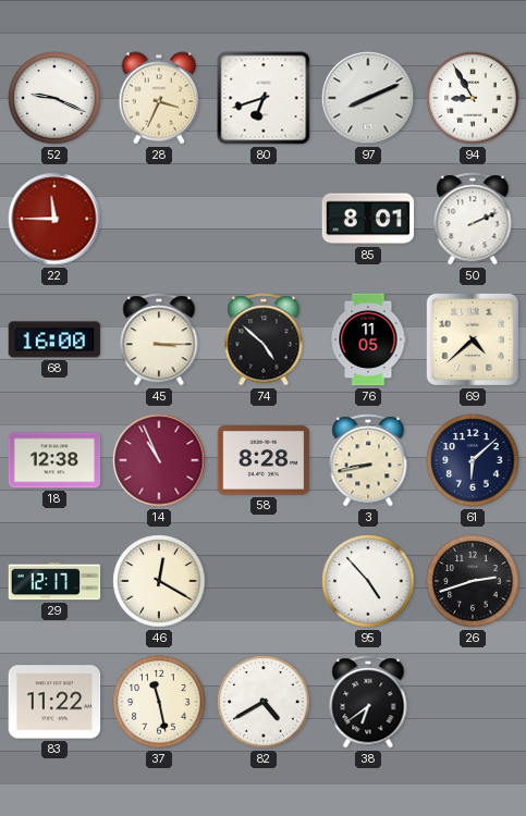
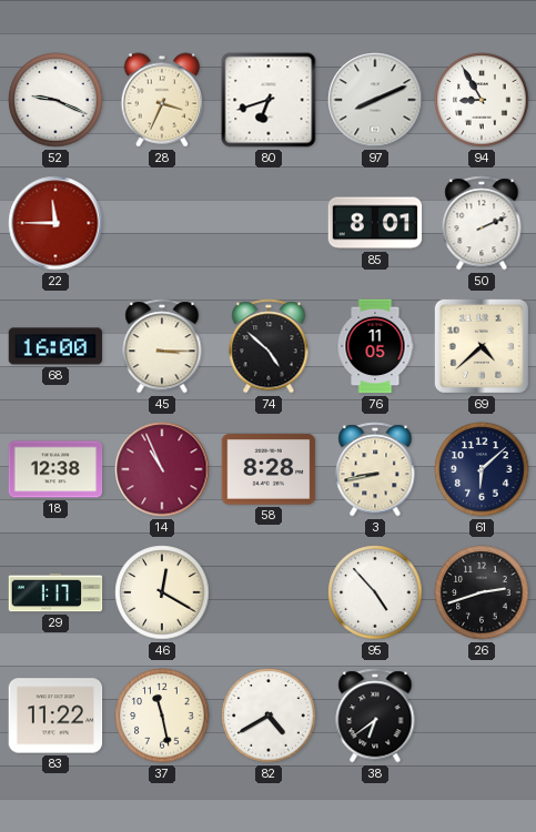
29: 12:17 -> 1:17 (55, 592)
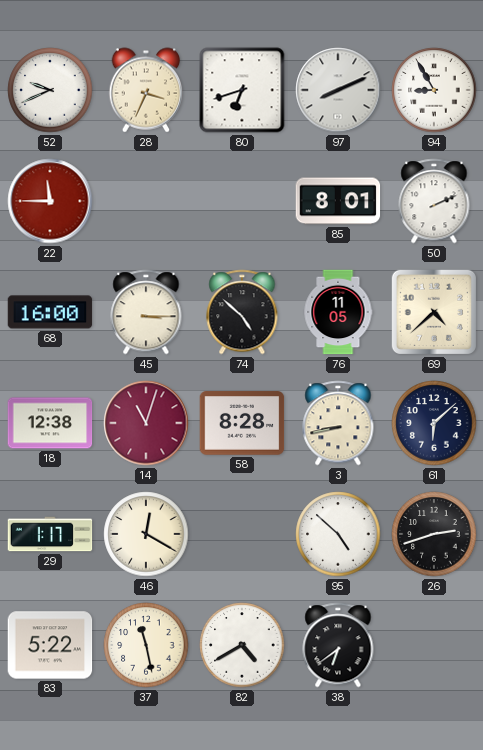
52: 9:19 -> 9:41 (50, 90)
14: 10:56 -> 11:03 (146, 423)
95: 4:53 -> 4:52 (338, 534)
83: 11:22 -> 5:22 (50, 645)
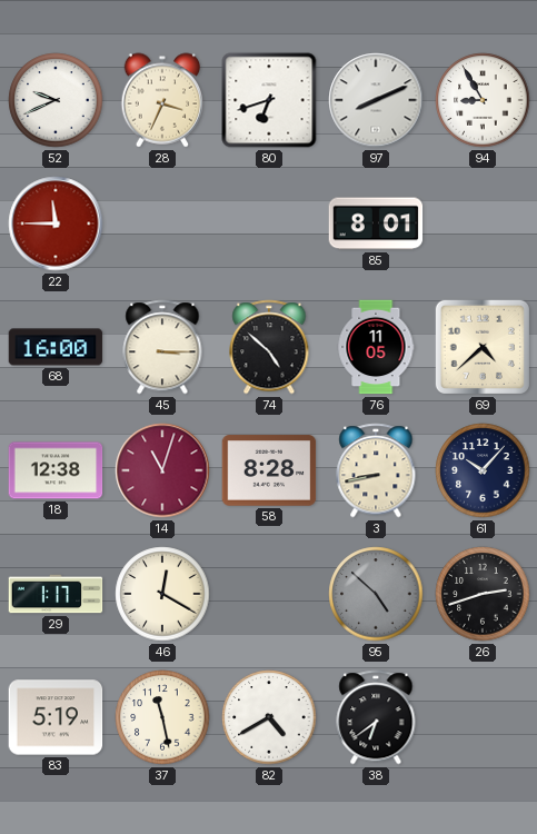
50: 2:11 -> none (434, 201)
61: 6:08 -> 10:07 (483, 470)
95 dial: white -> grey (376, 594)
83: 5:22 -> 5:19 (56, 717)
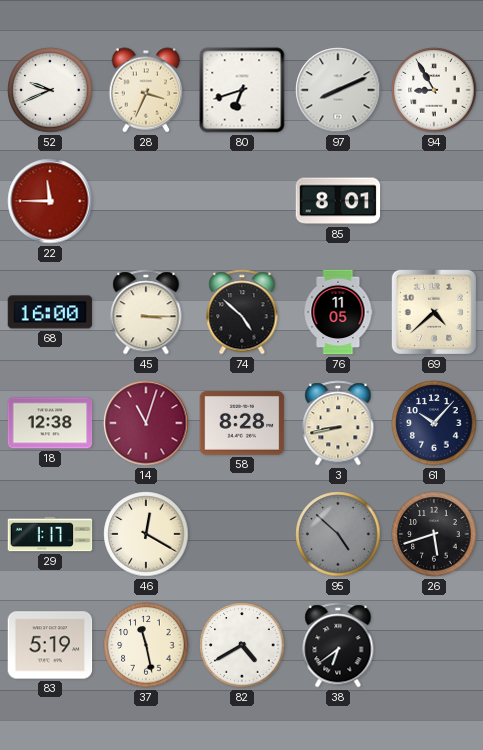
26: 2:42 -> 5:42 (434, 534)
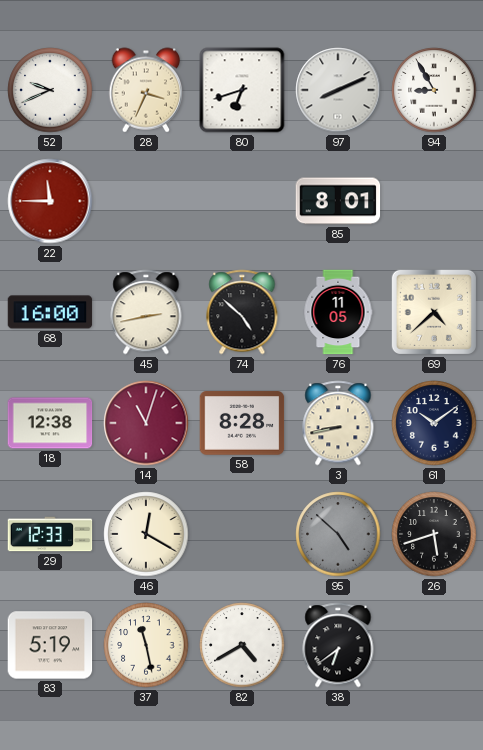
45: 3:15 -> 2:43 (146, 312)
61: 10:07 -> 10:09 (434, 423)
29: 1:17 -> 12:33 (50, 534)
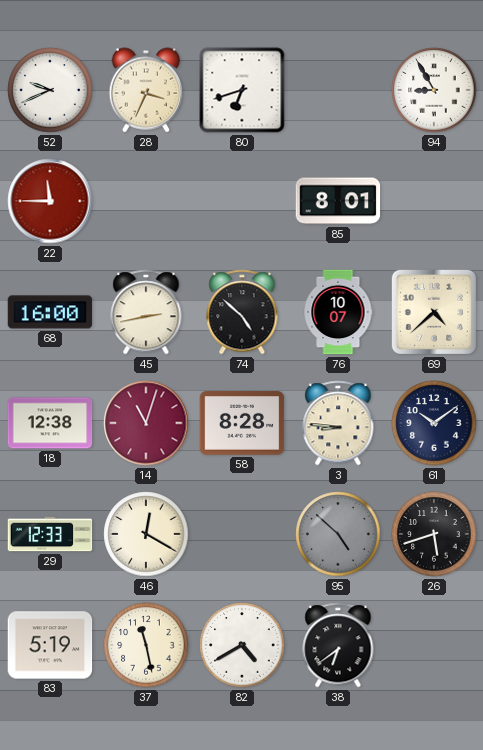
97: 8:11 -> none (338, 90)
76: 11:05 -> 10:07 (338, 312)
3: 8:43 -> 8:46 (338, 423)
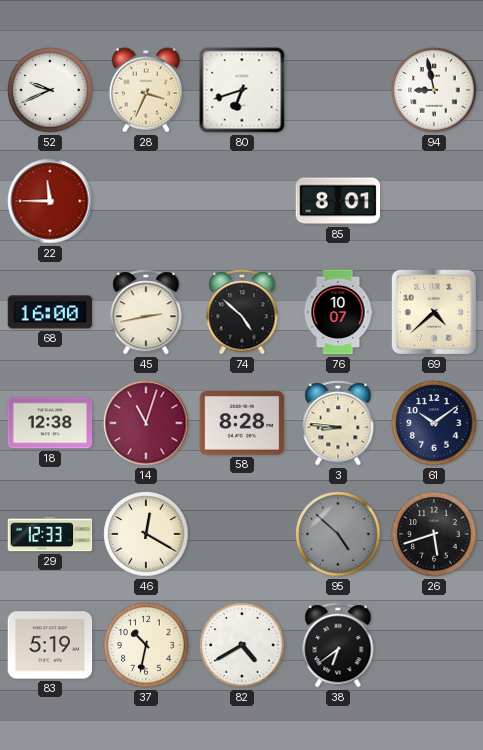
94: 8:55 -> 8:58 (434, 90)
37: 11:28 -> 10:32 (146, 645)
